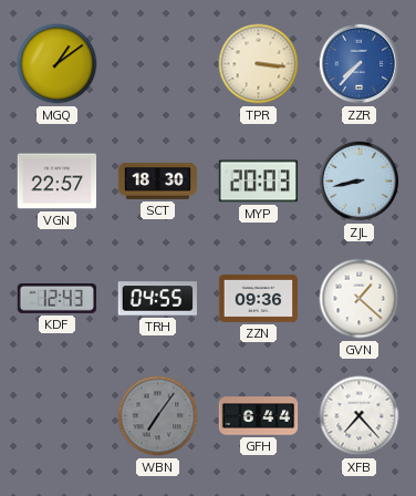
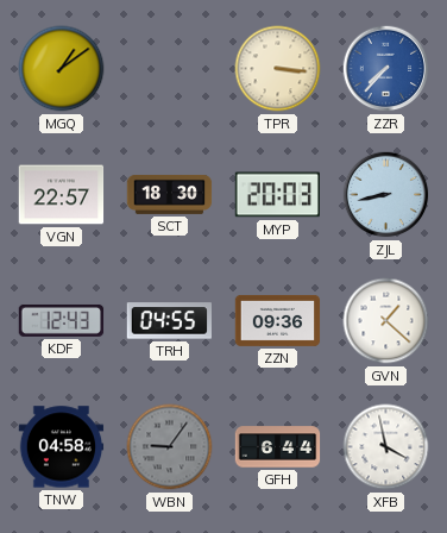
TNW: none -> 04:58 (62, 447)
WBN: 7:06 -> 9:06 (170, 447)
XFB: 7:23 -> 3:58 (386, 447)
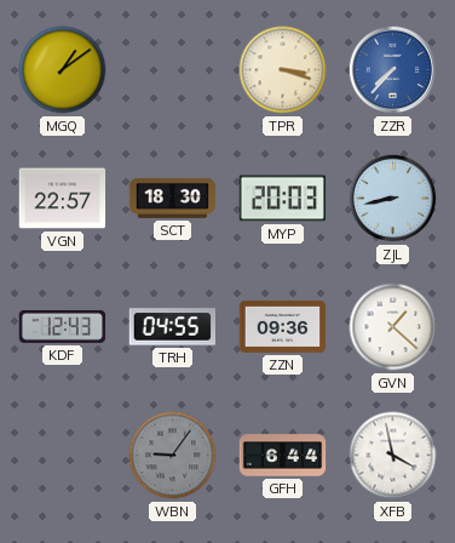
TPR: 3:16 -> 3:18 (283, 70)
TNW: 04:58 -> none (62, 447)
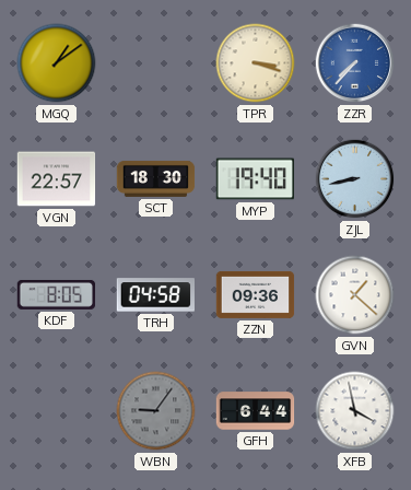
MYP: 20:03 -> 19:40 (255, 179)
KDF: 12:43 -> 8:05 (57, 294)
TRH: 04:55 -> 04:58 (155, 295)
